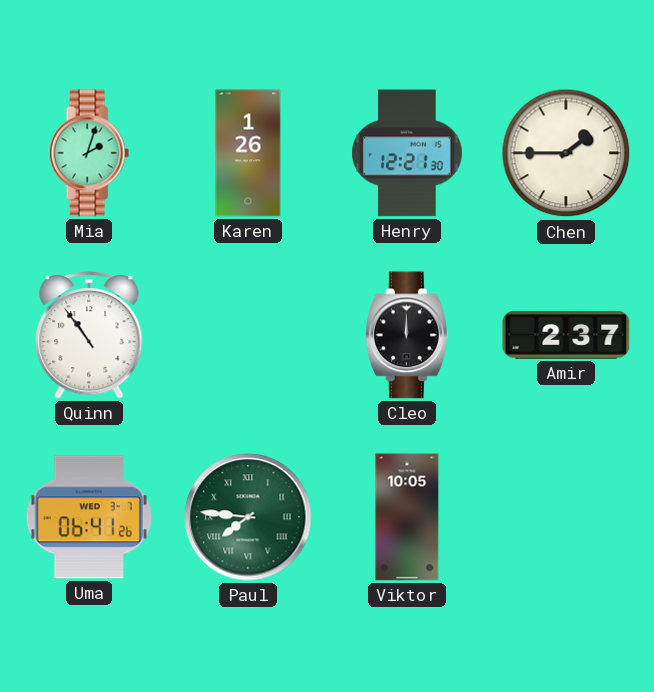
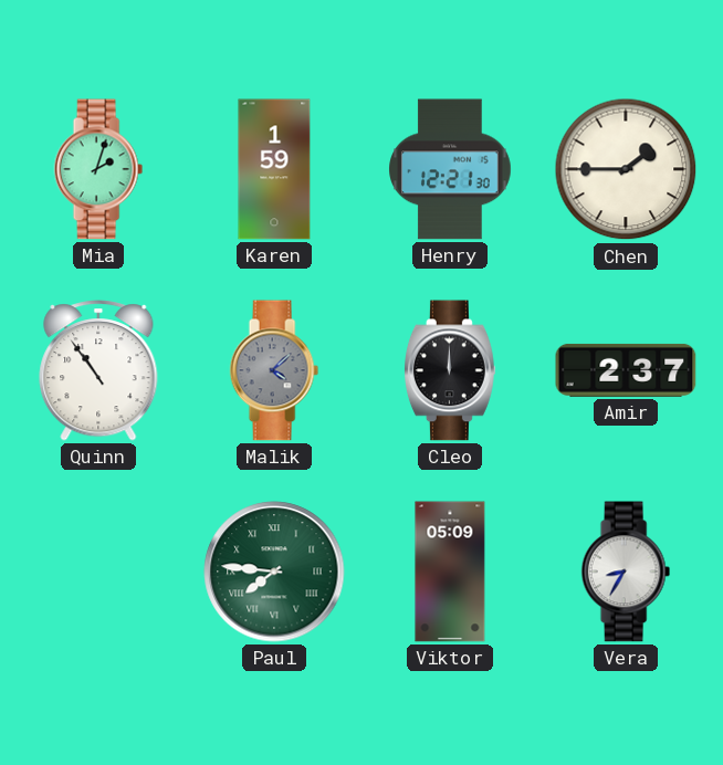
Karen: 1:26 -> 1:59 (274, 169)
Malik: none -> 4:08 (274, 370)
Uma: 06:41 -> none (89, 517)
Viktor: 10:05 -> 05:09 (450, 572)
Vera: none -> 8:35 (626, 572)
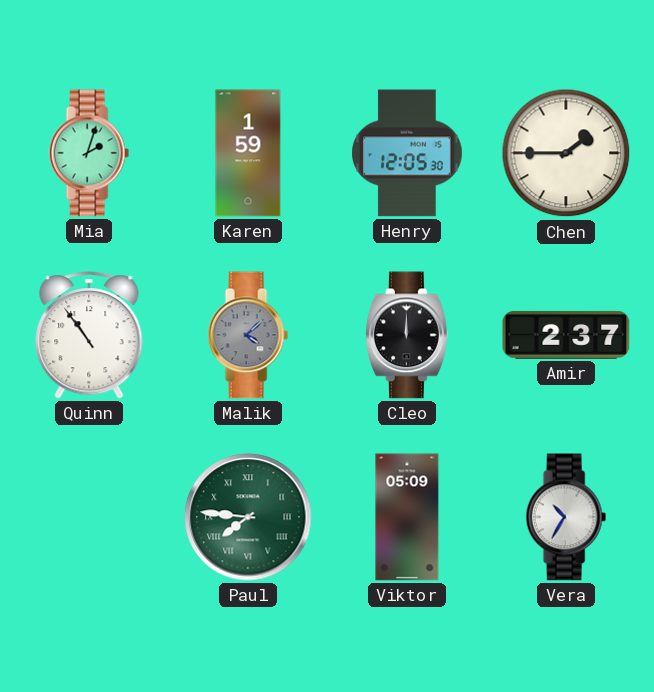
Henry: 12:21 -> 12:05 (407, 153)
Vera: 8:35 -> 10:35 (566, 517)
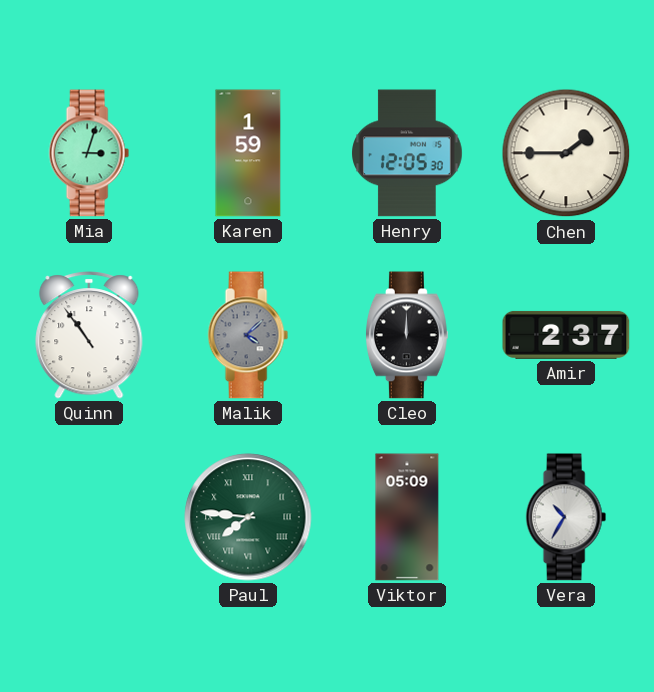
Mia: 2:03 -> 3:03 (89, 153)
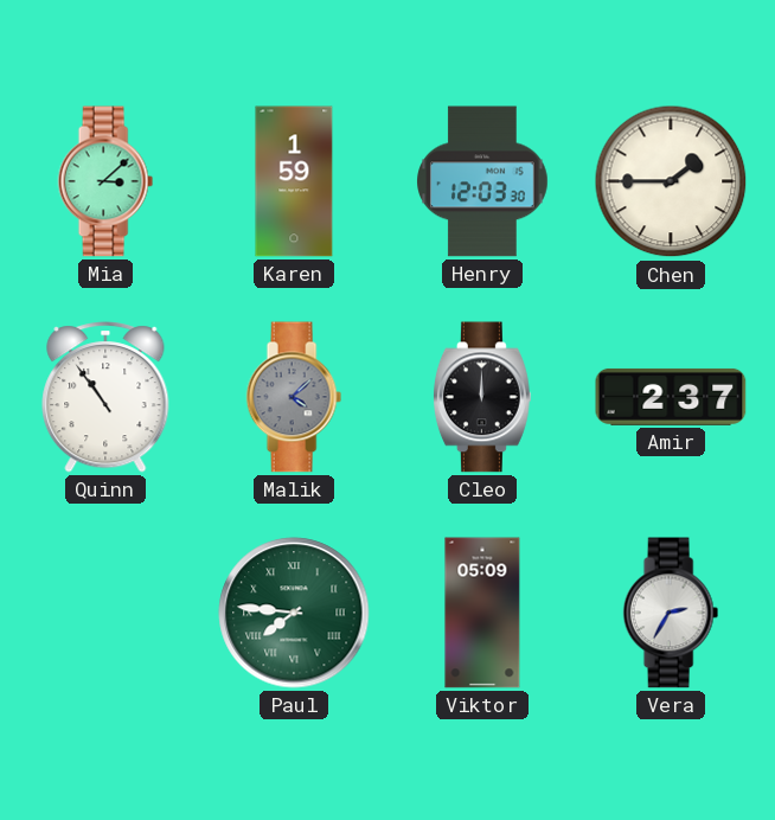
Mia: 3:03 -> 3:08 (105, 181)
Henry: 12:05 -> 12:03 (482, 181)
Vera: 10:35 -> 2:35 (671, 613)
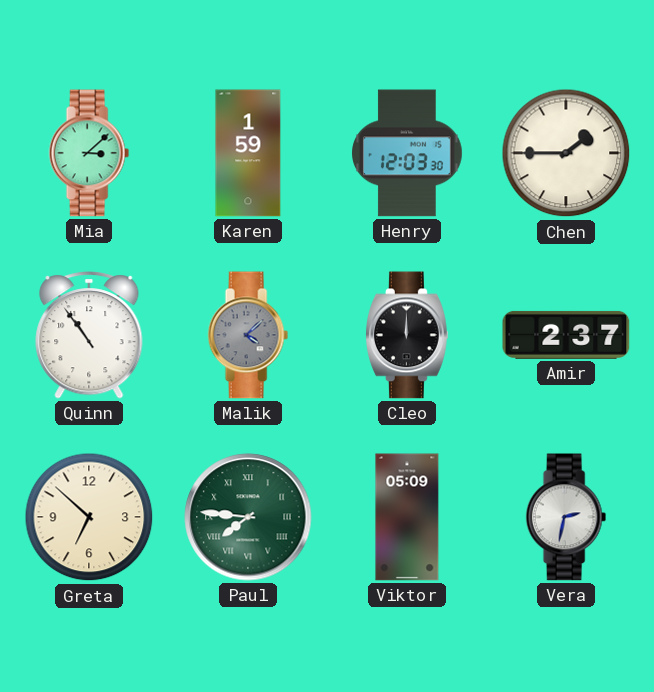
Greta: none -> 6:52 (89, 517)
Vera: 2:35 -> 2:32 (566, 517)
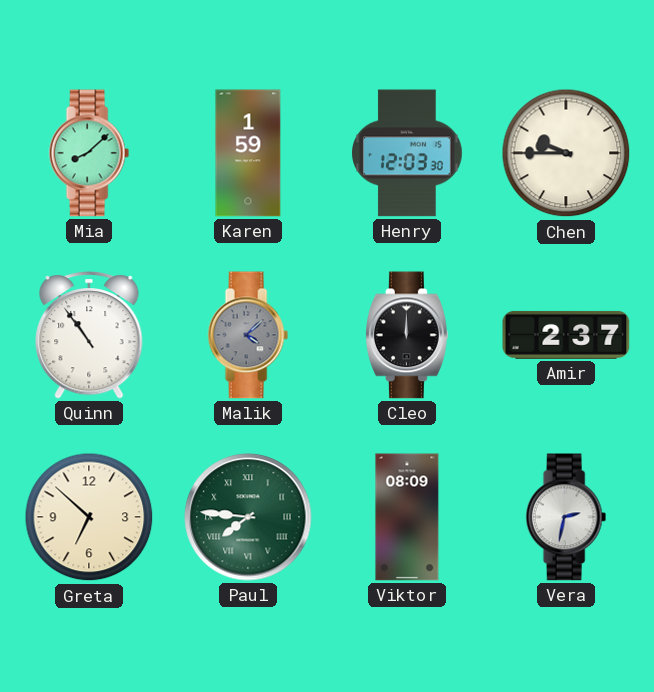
Mia: 3:08 -> 8:08 (89, 153)
Chen: 1:45 -> 9:45 (566, 153)
Viktor: 05:09 -> 08:09 (407, 517)
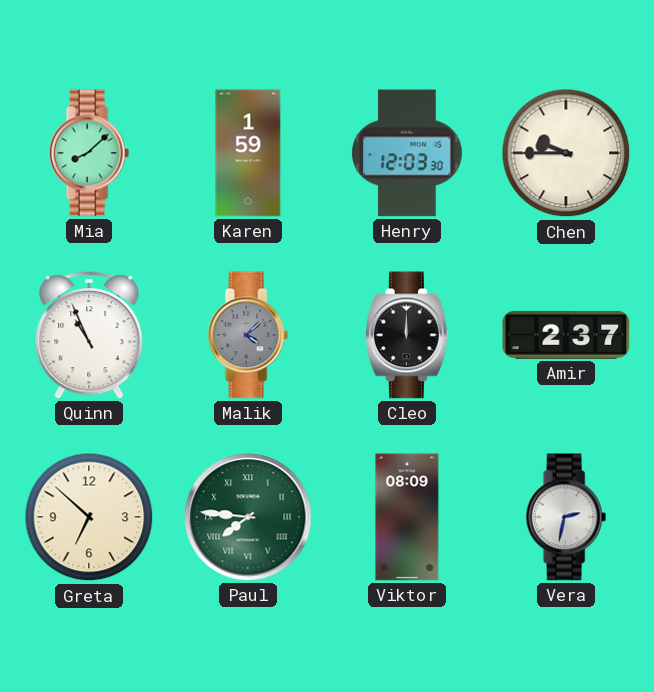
Quinn: 10:54 -> 10:56 (89, 335)
